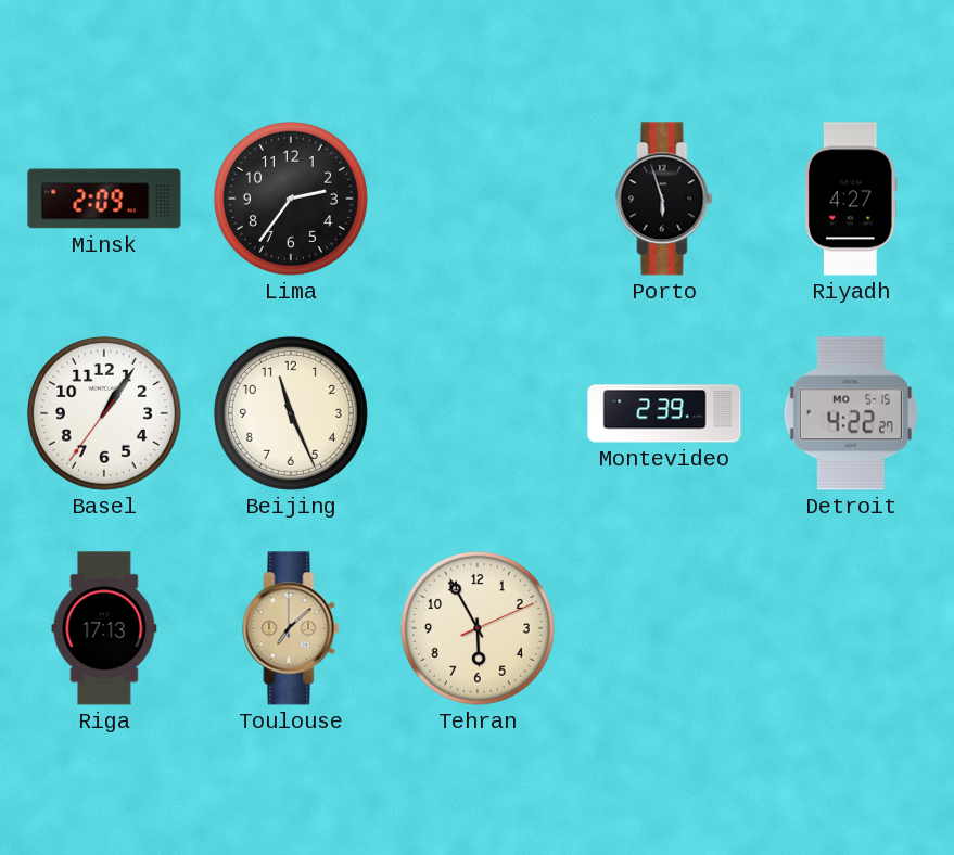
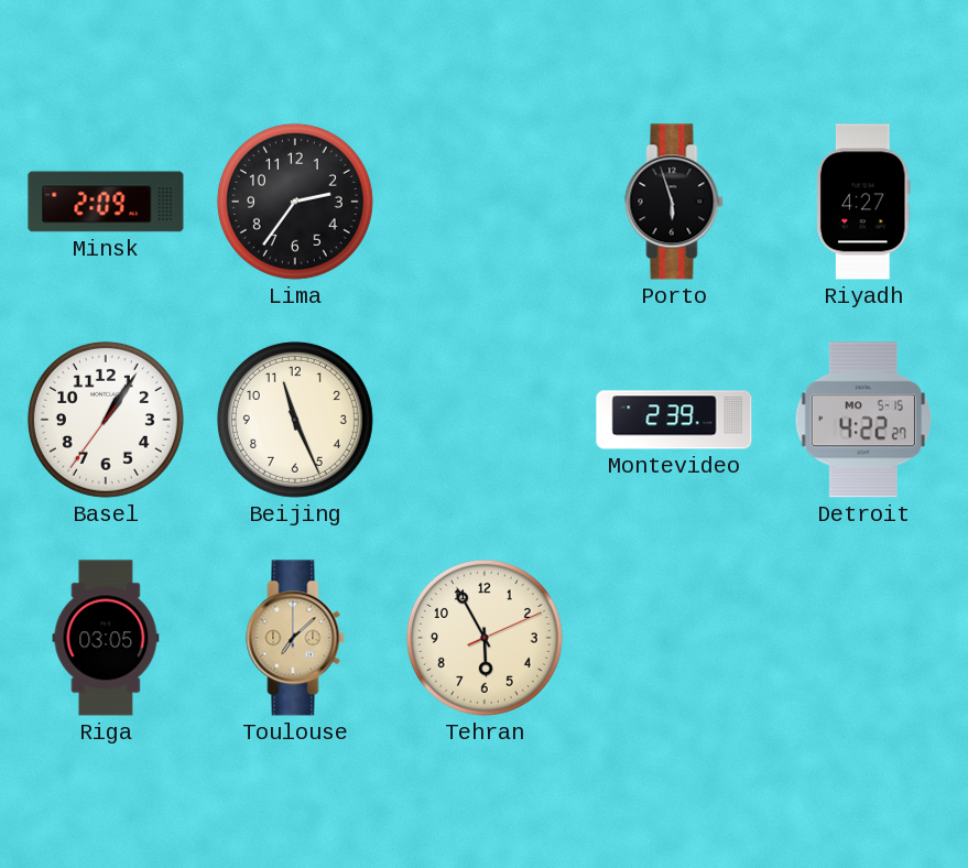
Riga: 17:13 -> 03:05 (106, 638)
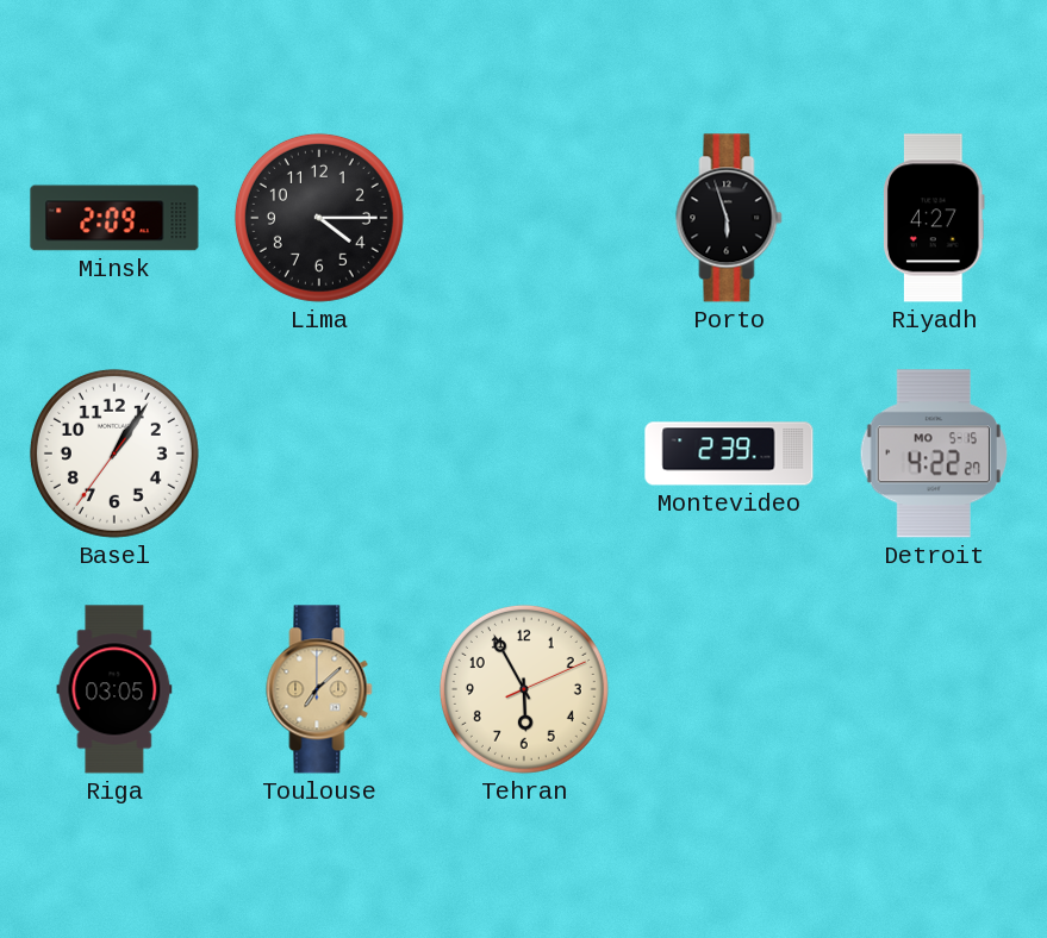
Lima: 2:36 -> 4:15 (319, 218)
Beijing: 11:26 -> none (295, 420)
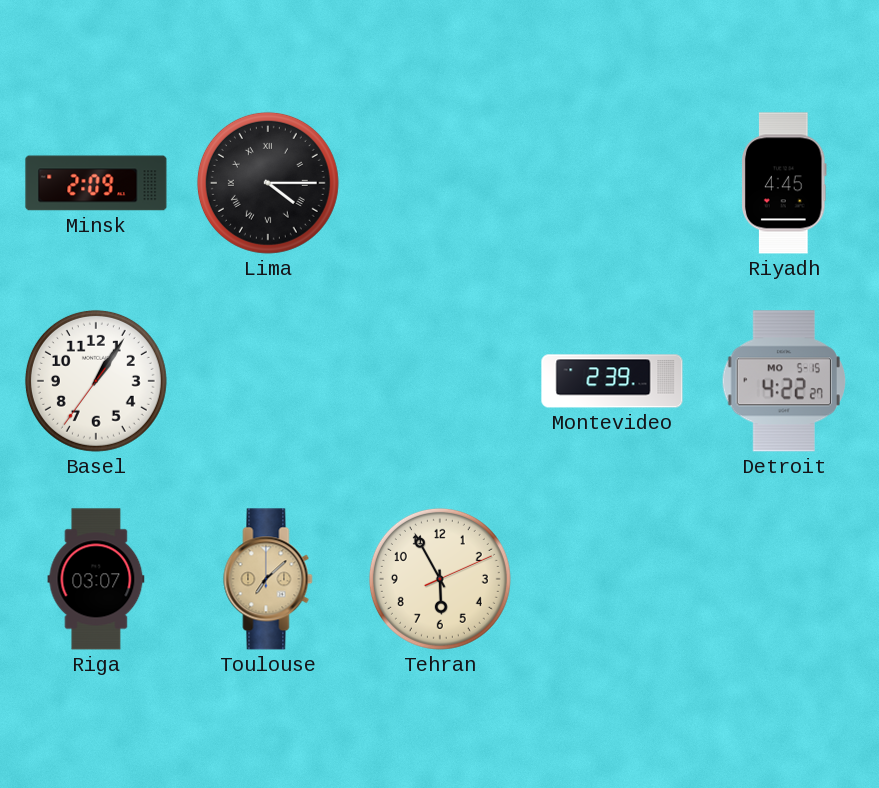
Lima numerals: Arabic -> Roman (268, 183)
Porto: 5:57 -> none (729, 218)
Riyadh: 4:27 -> 4:45 (785, 183)
Riga: 03:05 -> 03:07 (96, 579)
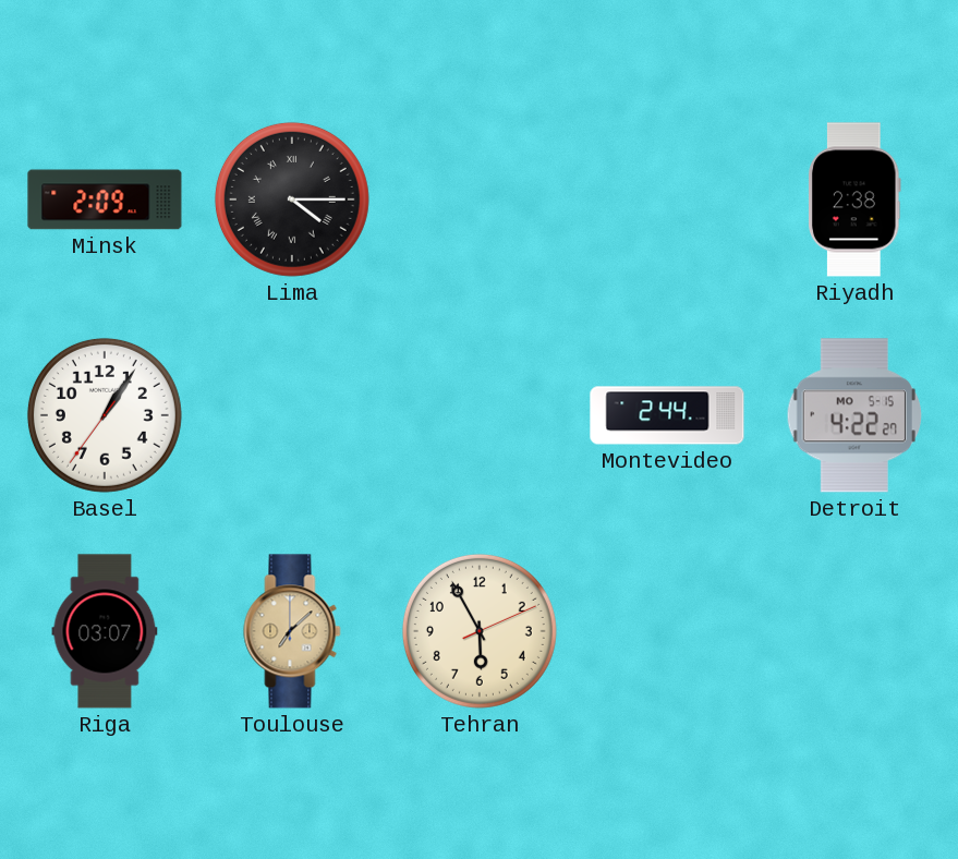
Riyadh: 4:45 -> 2:38 (856, 199)
Montevideo: 2:39 -> 2:44 (667, 415)
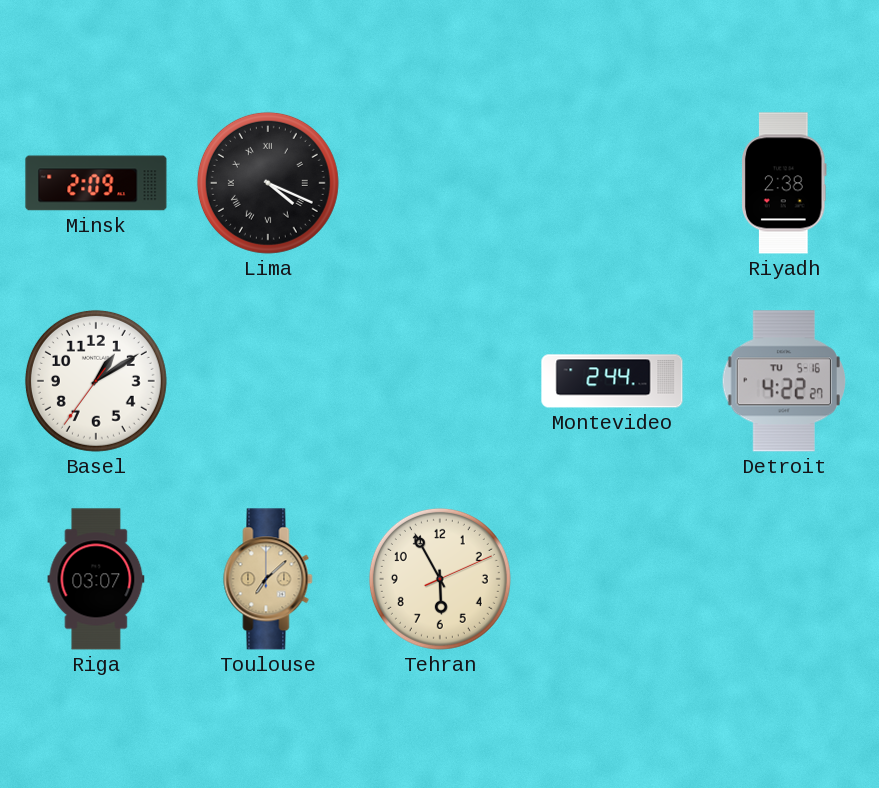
Lima: 4:15 -> 4:19 (268, 183)
Basel: 1:05 -> 1:09 (96, 381)
Detroit date: MO 5-15 -> TU 5-16 (784, 381)
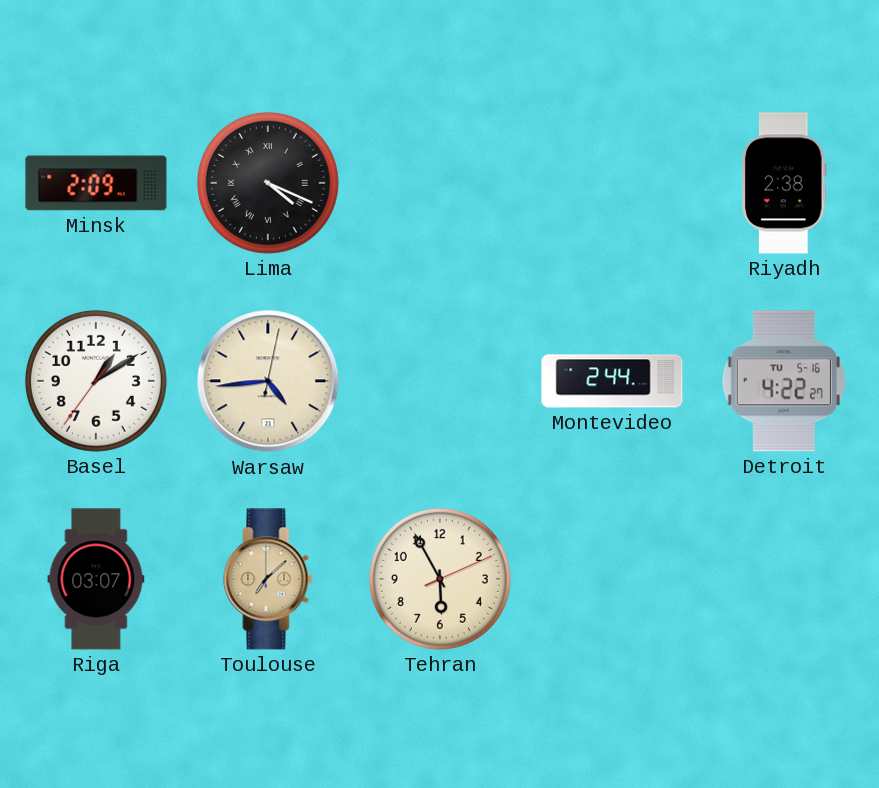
Warsaw: none -> 4:44 (268, 381)
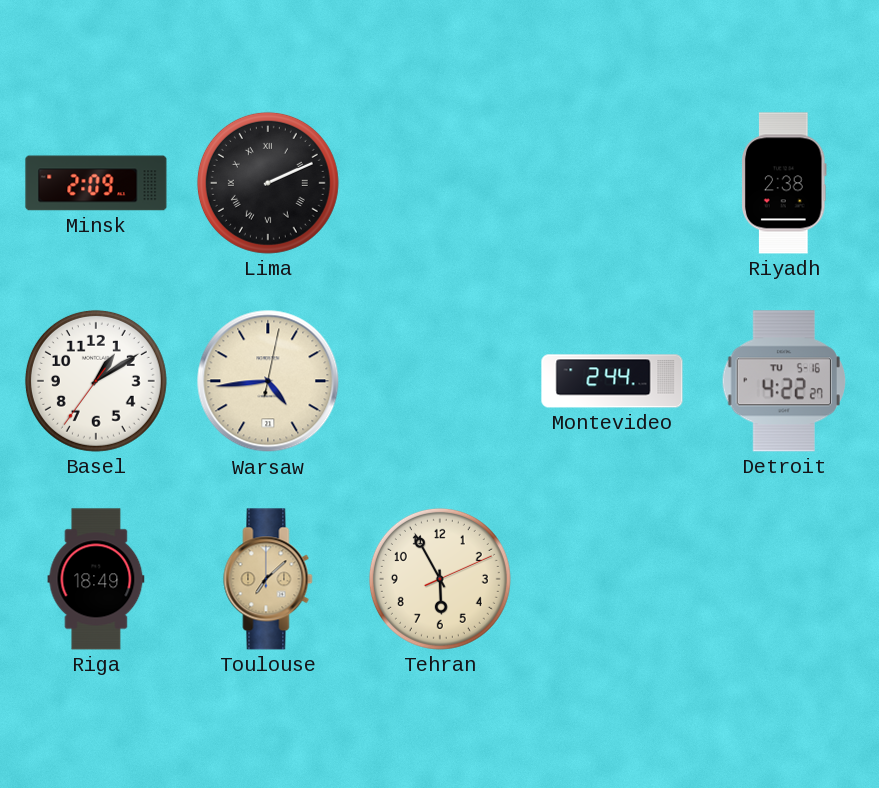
Lima: 4:19 -> 2:11 (268, 183)
Riga: 03:07 -> 18:49 (96, 579)
